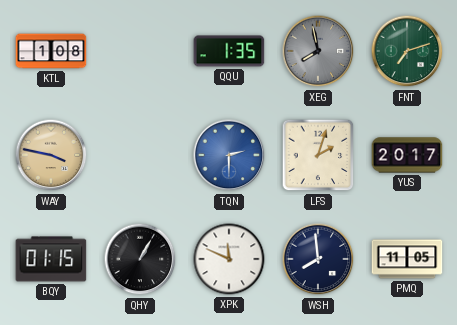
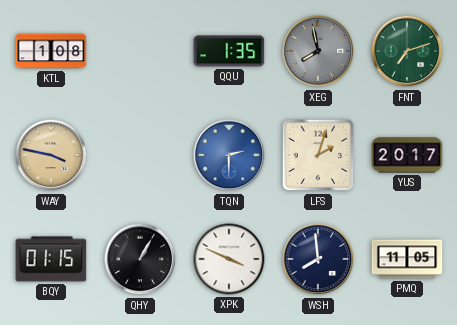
XPK: 11:49 -> 3:49 (229, 259)
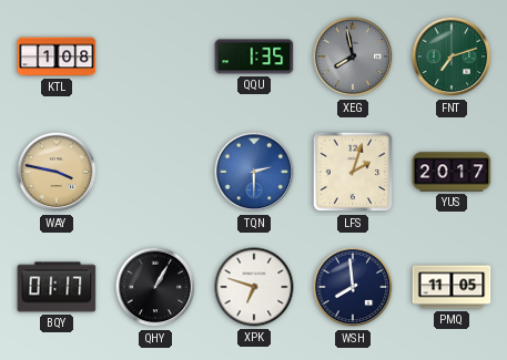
BQY: 01:15 -> 01:17 (57, 287)
XPK: 3:49 -> 6:48 (254, 287)
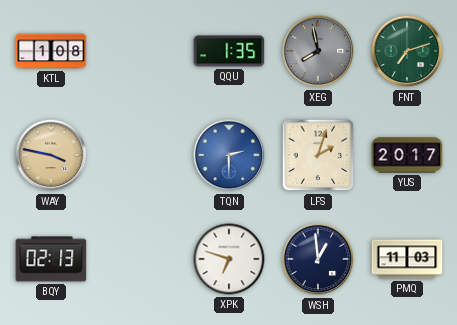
BQY: 01:17 -> 02:13 (51, 259)
QHY: 1:05 -> none (155, 287)
WSH: 7:59 -> 12:59 (318, 259)
PMQ: 11:05 -> 11:03 (407, 259)
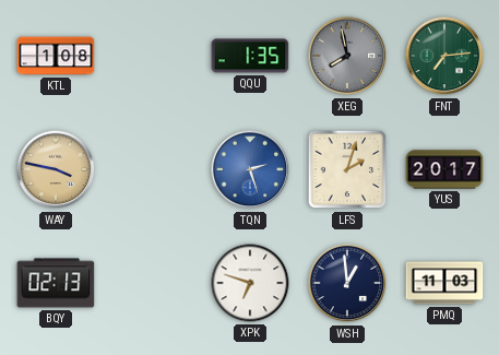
FNT: 7:12 -> 7:14 (444, 56)
TQN: 2:30 -> 2:27 (250, 169)
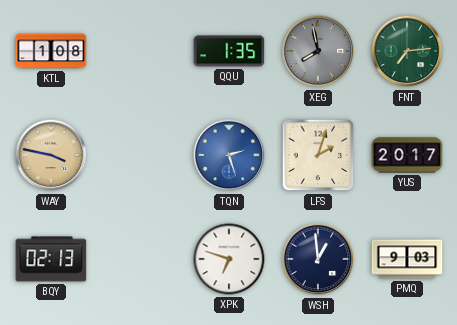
PMQ: 11:03 -> 9:03 (407, 259)
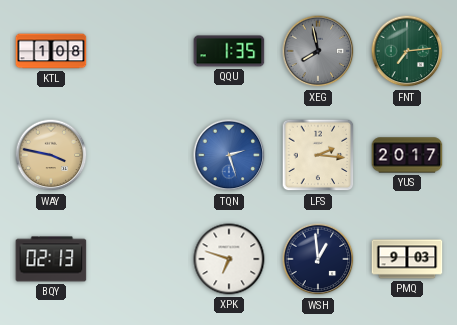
LFS: 2:03 -> 2:16 (318, 155)
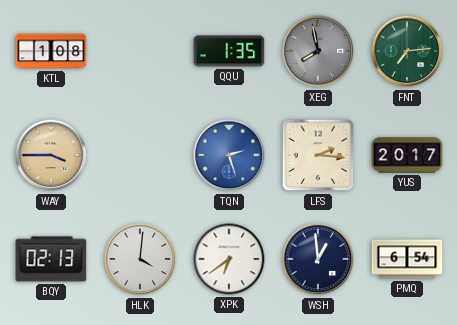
WAY: 3:47 -> 3:45 (51, 155)
HLK: none -> 4:01 (140, 259)
XPK: 6:48 -> 6:39 (229, 259)
PMQ: 9:03 -> 6:54 (407, 259)
